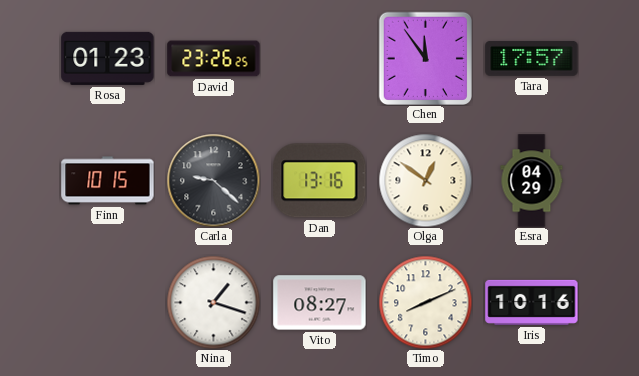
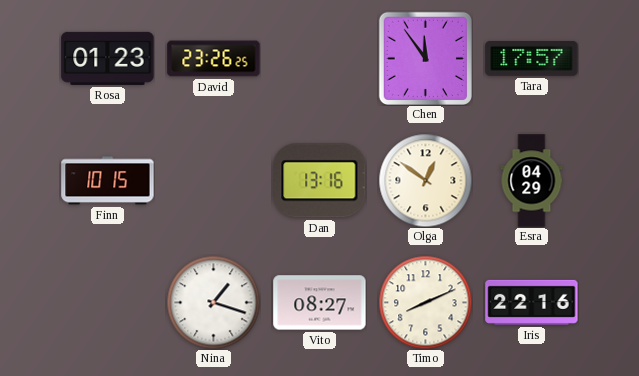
Carla: 9:22 -> none (213, 180)
Iris: 10:16 -> 22:16 (532, 302)
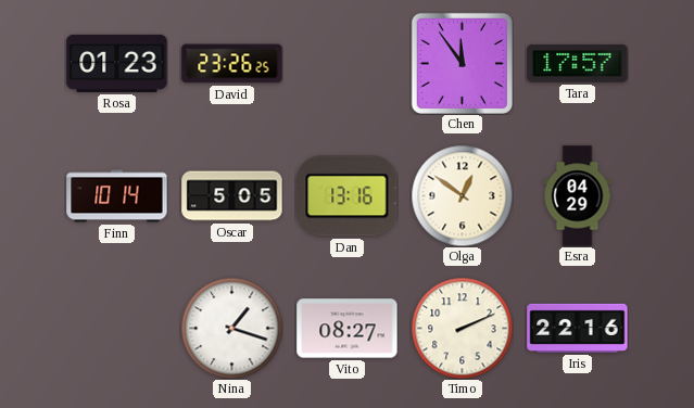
Finn: 10:15 -> 10:14 (117, 196)
Oscar: none -> 5:05 (232, 196)
Timo: 8:11 -> 2:11 (462, 328)
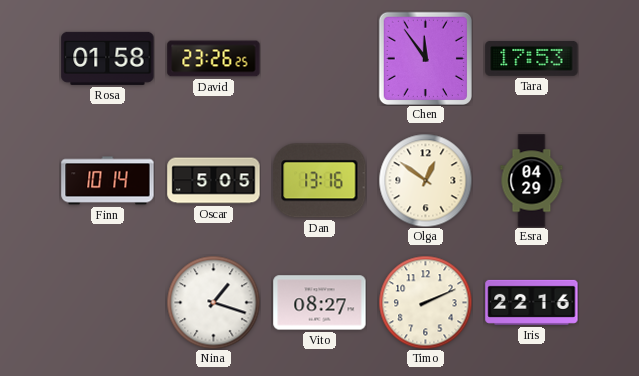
Rosa: 01:23 -> 01:58 (108, 58)
Tara: 17:57 -> 17:53 (532, 58)
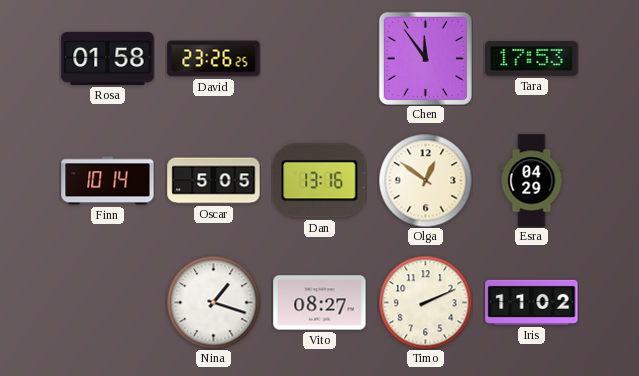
Iris: 22:16 -> 11:02 (532, 302)
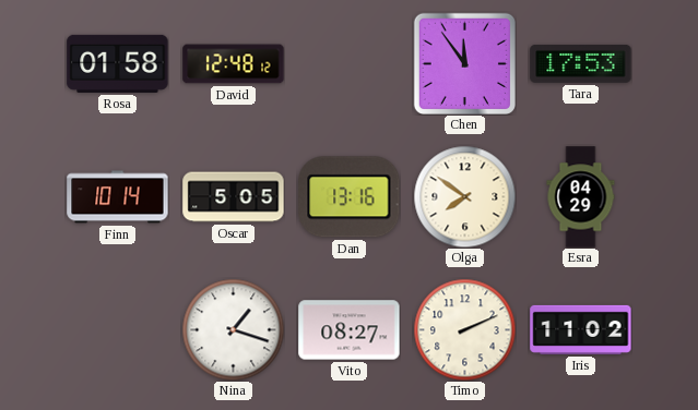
David: 23:26 -> 12:48 (234, 64)
Olga: 12:51 -> 7:51 (464, 196)
